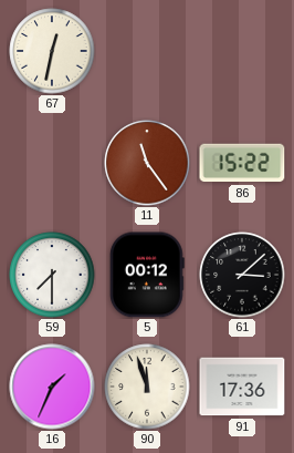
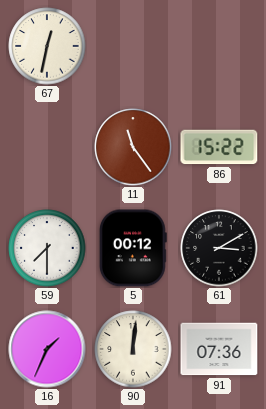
61: 3:08 -> 3:10 (219, 248)
90: 11:57 -> 12:01 (133, 349)
91: 17:36 -> 07:36 (219, 349)
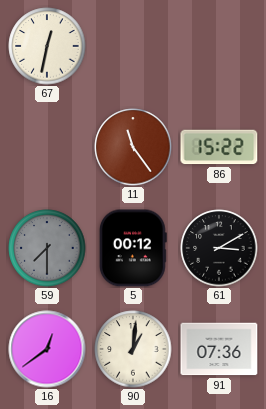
59 dial: white -> grey (47, 248)
16: 1:34 -> 12:39 (47, 349)
90: 12:01 -> 1:01 (133, 349)
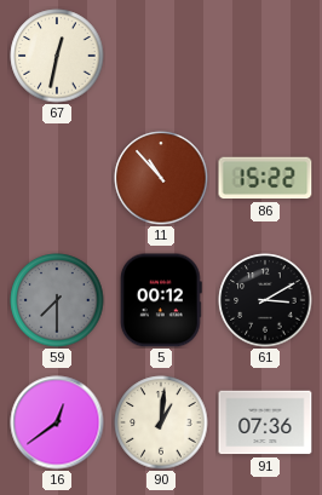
11: 11:24 -> 10:53 (161, 178)
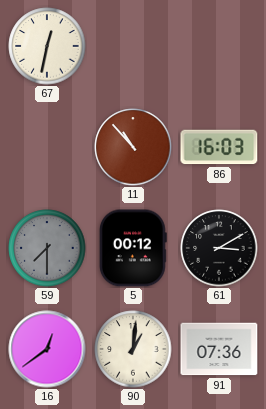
86: 15:22 -> 16:03 (219, 147)
